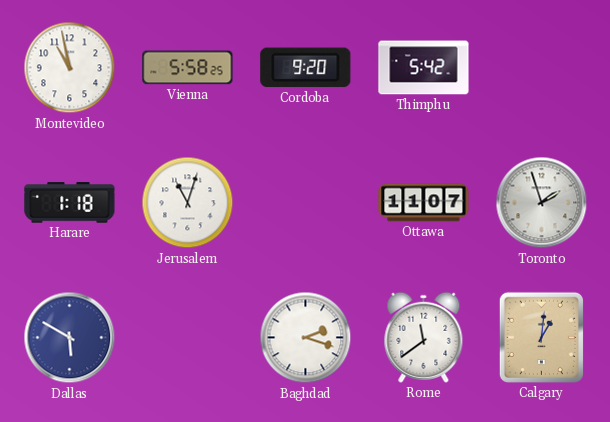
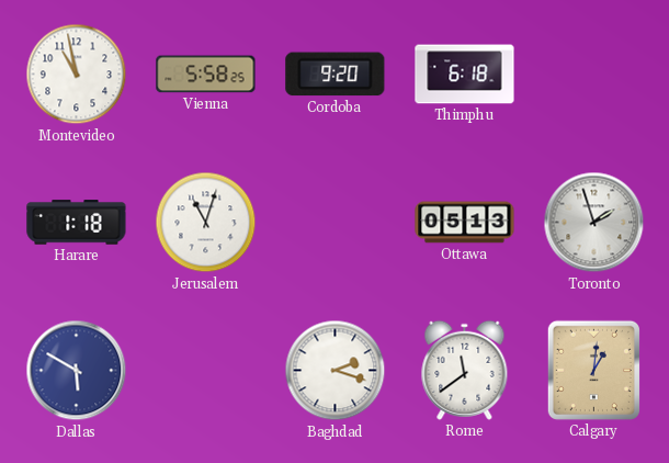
Thimphu: 5:42 -> 6:18 (465, 75)
Ottawa: 11:07 -> 05:13 (465, 223)
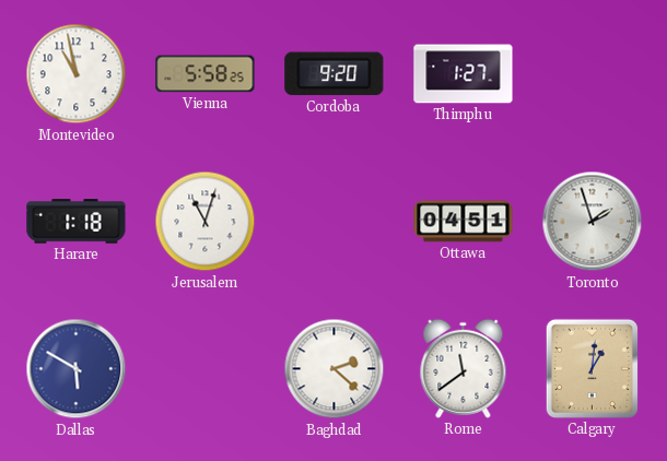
Thimphu: 6:18 -> 1:27 (464, 74)
Ottawa: 05:13 -> 04:51 (464, 222)
Baghdad: 2:18 -> 2:22 (335, 369)
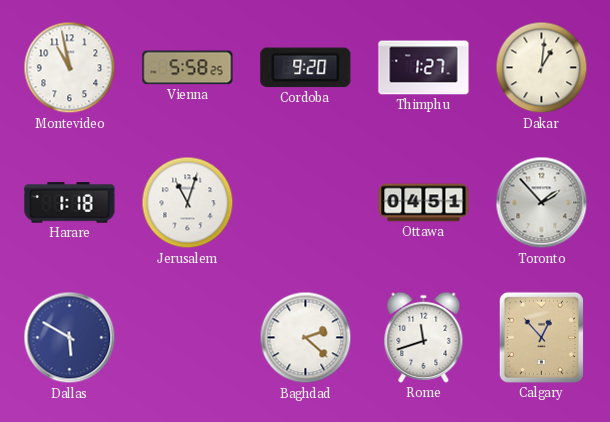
Dakar: none -> 1:01 (542, 68)
Toronto: 1:57 -> 1:53 (542, 203)
Rome: 11:39 -> 11:42 (424, 337)
Calgary: 1:01 -> 12:53 (541, 337)
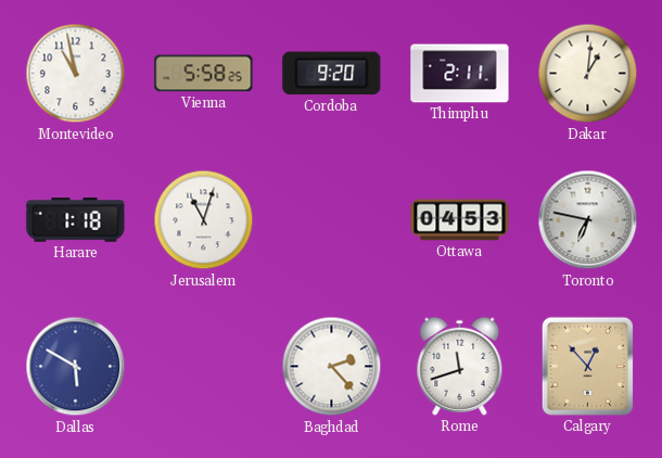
Thimphu: 1:27 -> 2:11 (460, 74)
Ottawa: 04:51 -> 04:53 (460, 220)
Toronto: 1:53 -> 6:47 (588, 220)
Baghdad: 2:22 -> 2:23 (332, 367)
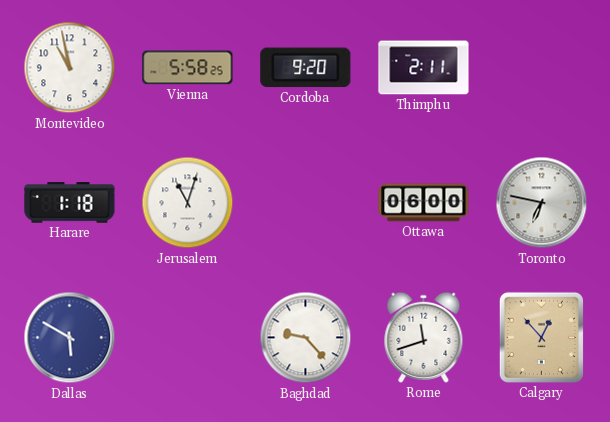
Dakar: 1:01 -> none (588, 74)
Ottawa: 04:53 -> 06:00 (424, 203)
Baghdad: 2:23 -> 9:23 (306, 338)
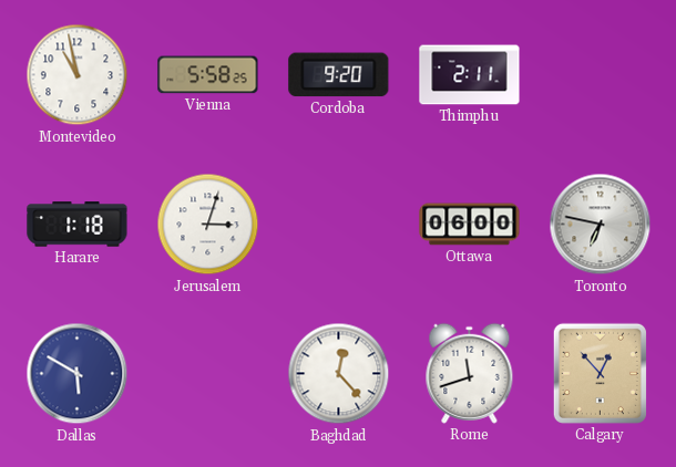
Jerusalem: 11:03 -> 3:03 (208, 225)
Baghdad: 9:23 -> 12:23 (339, 374)
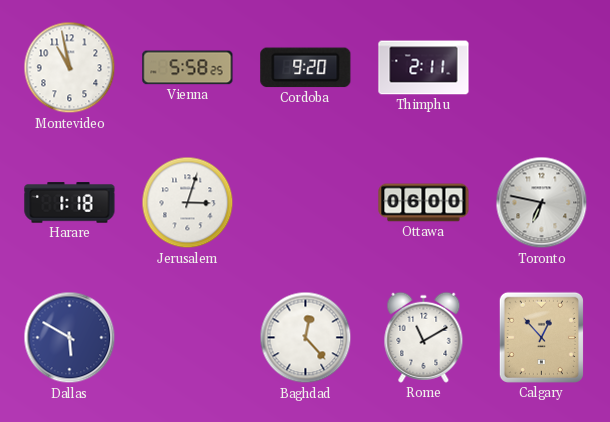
Rome: 11:42 -> 11:10 (424, 337)
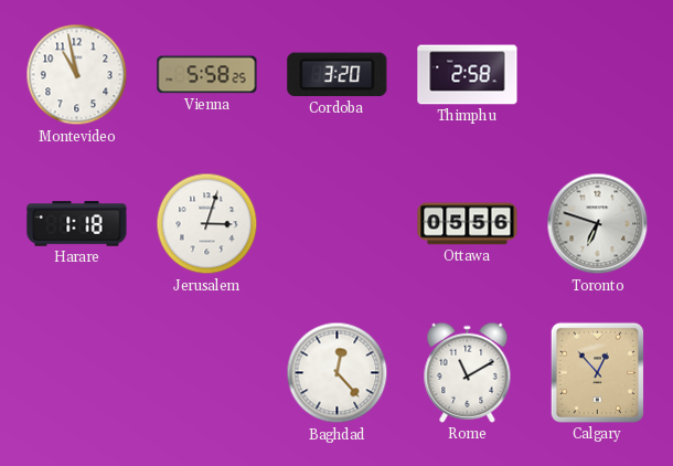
Cordoba: 9:20 -> 3:20 (338, 75)
Thimphu: 2:11 -> 2:58 (468, 75)
Ottawa: 06:00 -> 05:56 (468, 224)
Toronto: 6:47 -> 6:48 (598, 224)
Dallas: 5:50 -> none (70, 338)
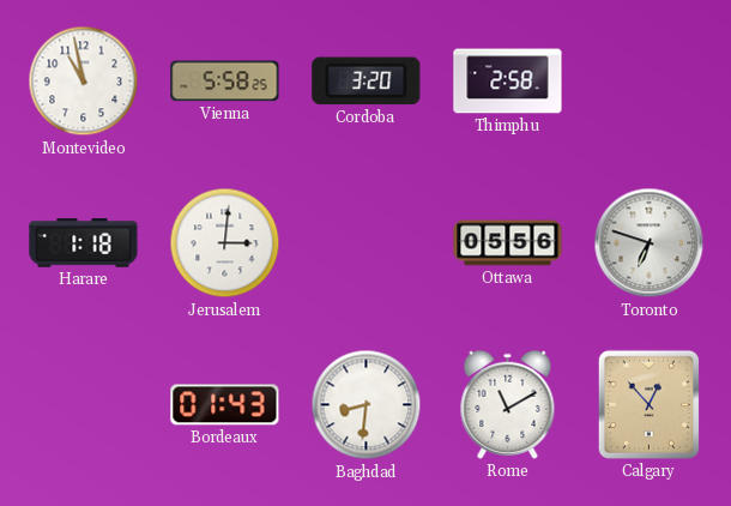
Jerusalem: 3:03 -> 3:01 (225, 243)
Bordeaux: none -> 01:43 (225, 405)
Baghdad: 12:23 -> 8:31 (367, 405)
